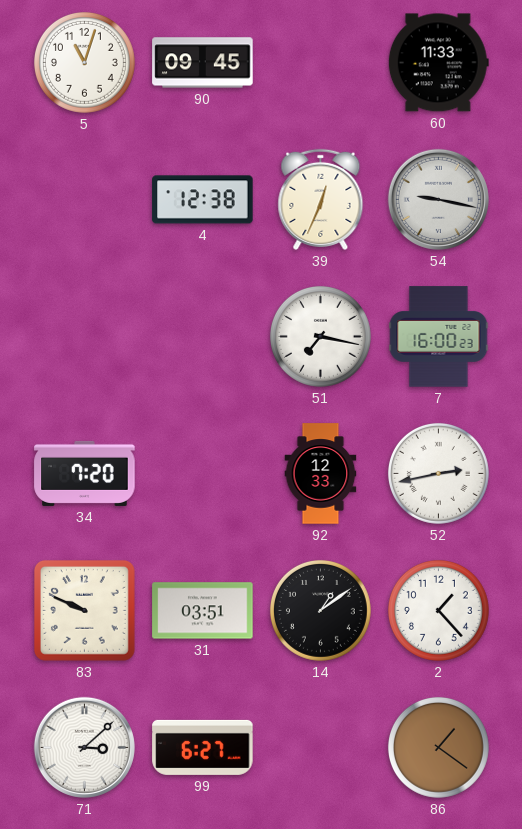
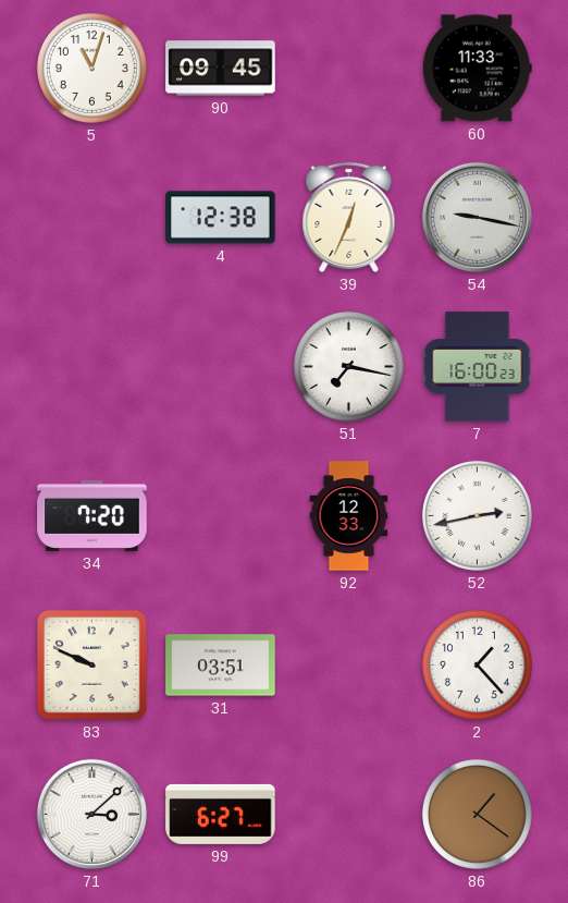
14: 1:09 -> none (320, 610)
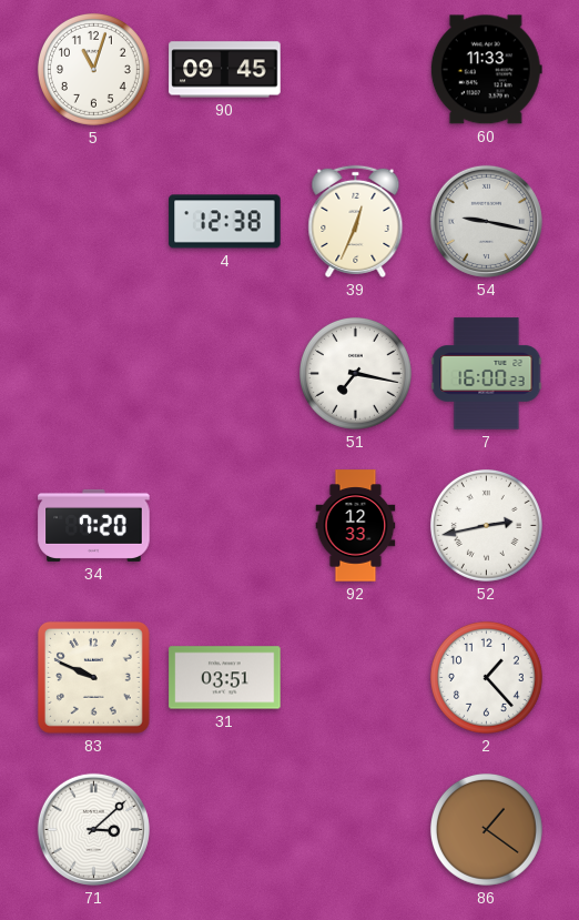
99: 6:27 -> none (221, 814)
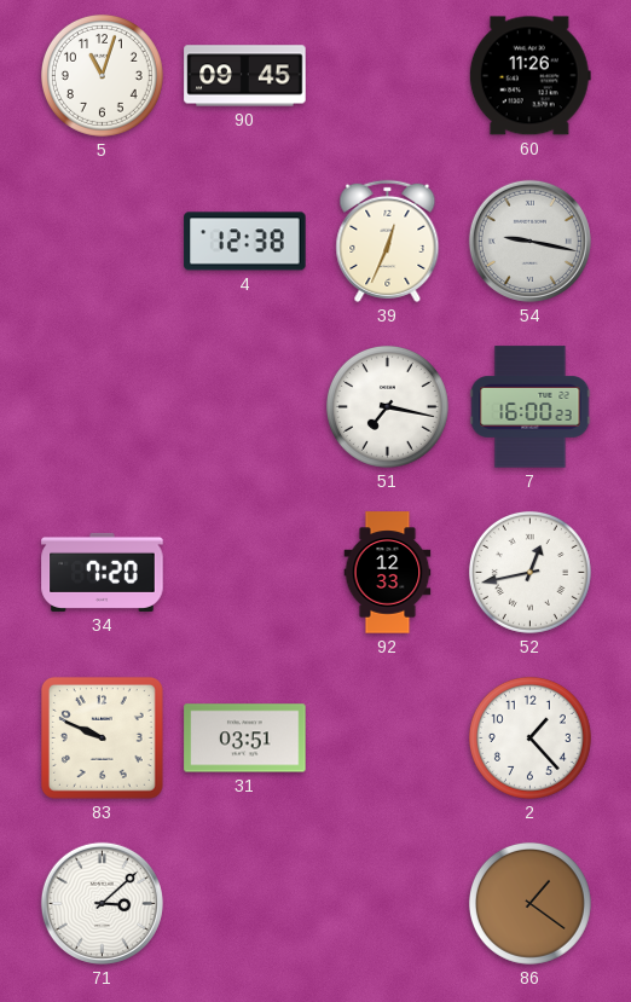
60: 11:33 -> 11:26 (529, 76)
52: 2:43 -> 12:43 (529, 572)
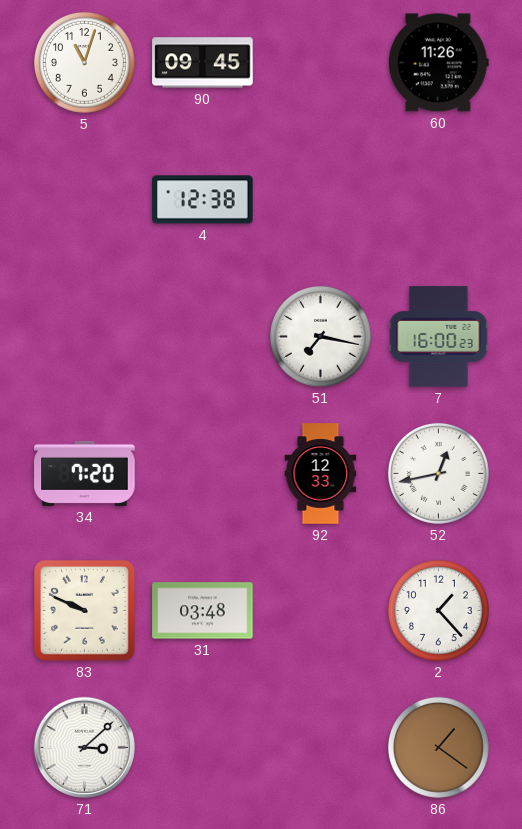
39: 12:34 -> none (388, 241)
54: 9:17 -> none (529, 241)
31: 03:51 -> 03:48 (203, 611)
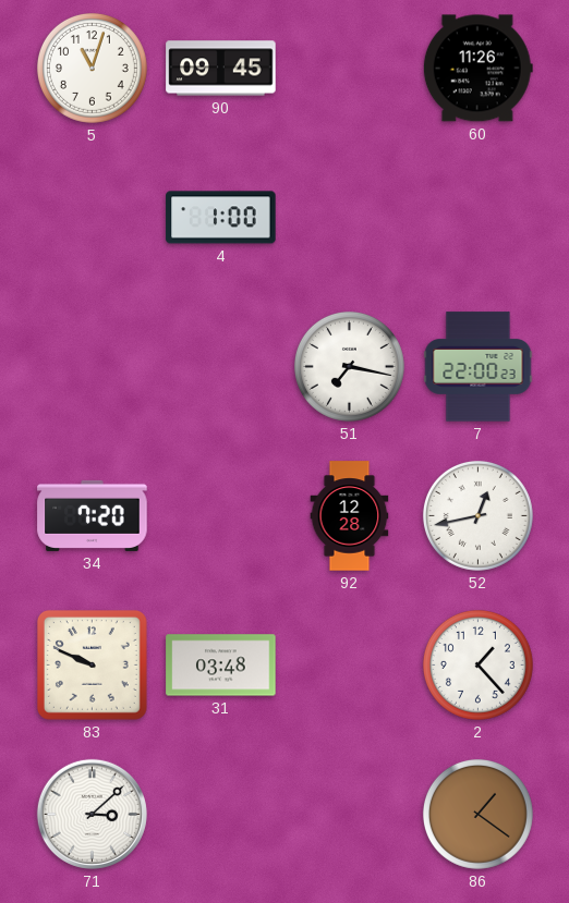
4: 12:38 -> 1:00 (221, 218)
7: 16:00 -> 22:00 (479, 367)
92: 12:33 -> 12:28 (350, 516)
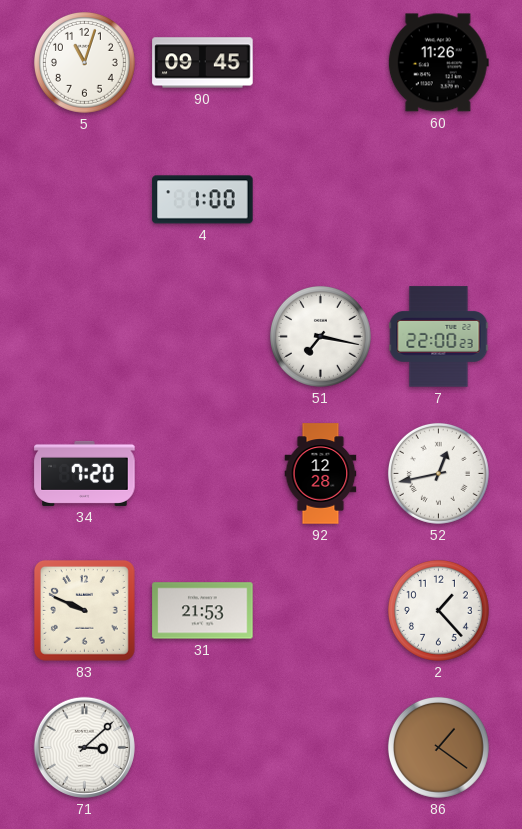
31: 03:48 -> 21:53 (203, 611)
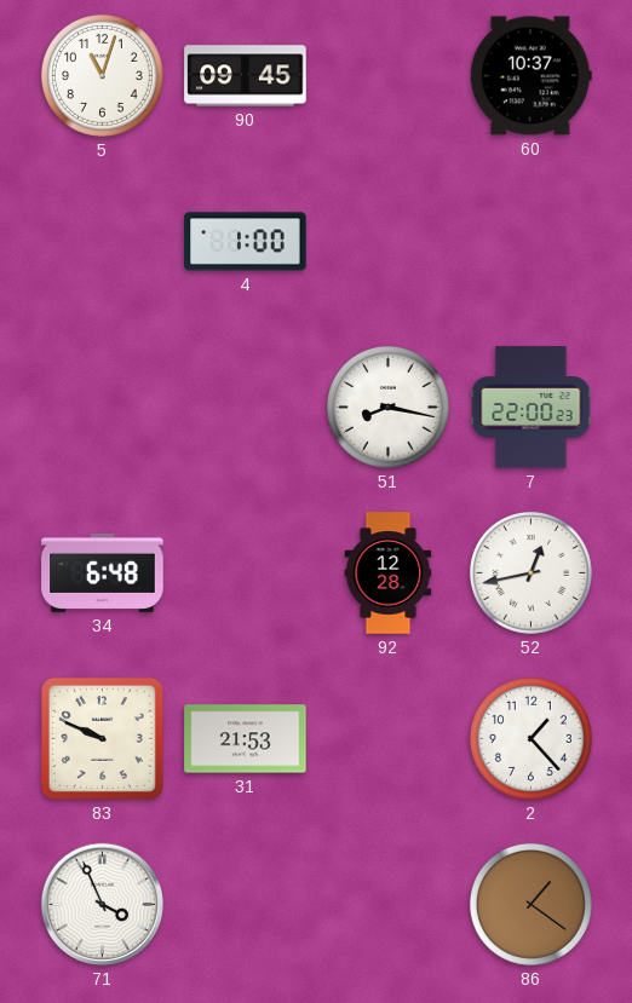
60: 11:26 -> 10:37 (530, 76)
51: 7:17 -> 8:17 (387, 407)
34: 7:20 -> 6:48 (103, 572)
71: 3:08 -> 3:56 (102, 904)
